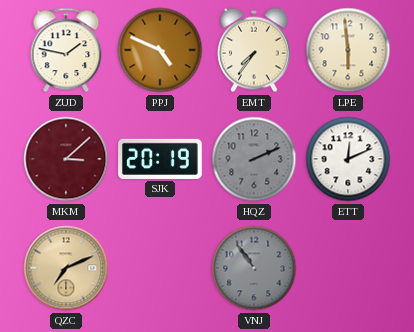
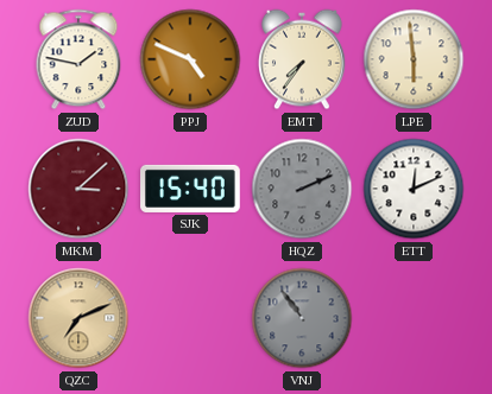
SJK: 20:19 -> 15:40 (190, 189)
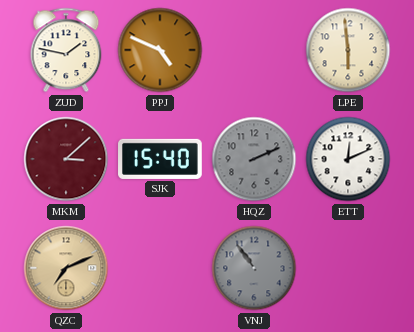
EMT: 7:36 -> none (303, 59)
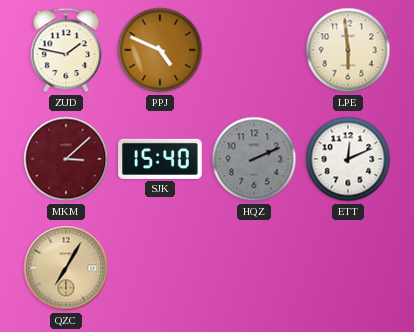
QZC: 7:11 -> 7:05 (66, 268)
VNJ: 10:54 -> none (254, 268)
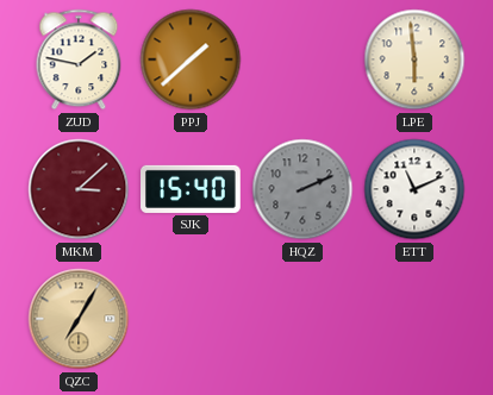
PPJ: 4:49 -> 1:38 (191, 59)
ETT: 12:11 -> 11:11 (414, 189)
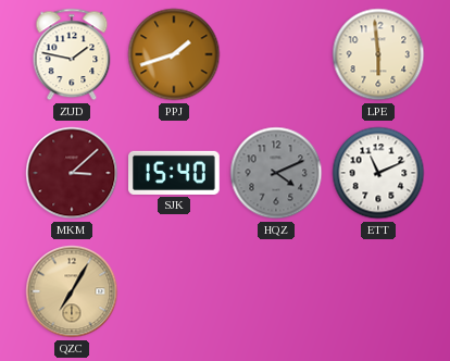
PPJ: 1:38 -> 1:42 (174, 54)
HQZ: 2:11 -> 4:11 (276, 173)
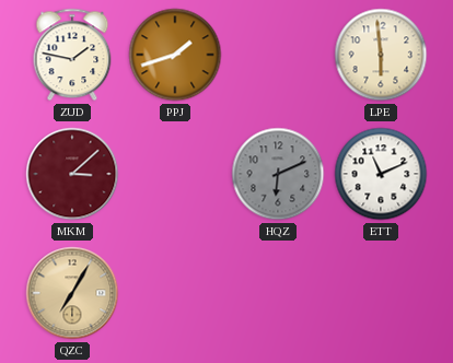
SJK: 15:40 -> none (174, 173)
HQZ: 4:11 -> 6:11 (278, 174)
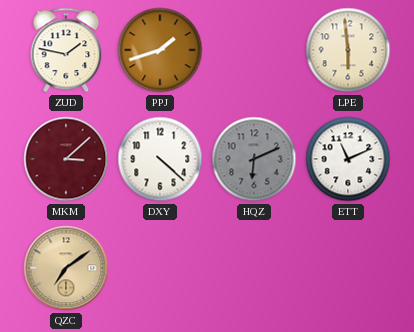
DXY: none -> 4:22 (160, 159)
QZC: 7:05 -> 7:09 (66, 268)
